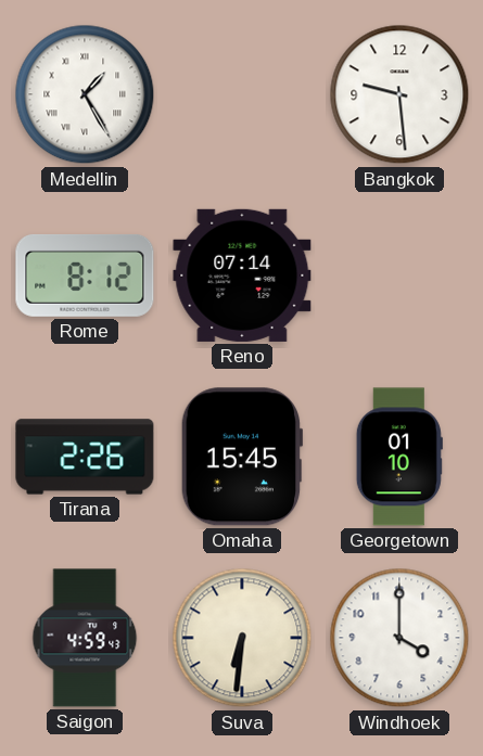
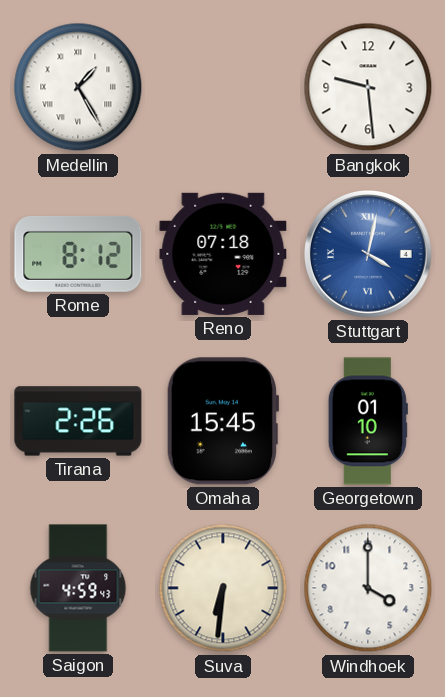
Reno: 07:14 -> 07:18 (223, 254)
Stuttgart: none -> 4:02 (368, 254)
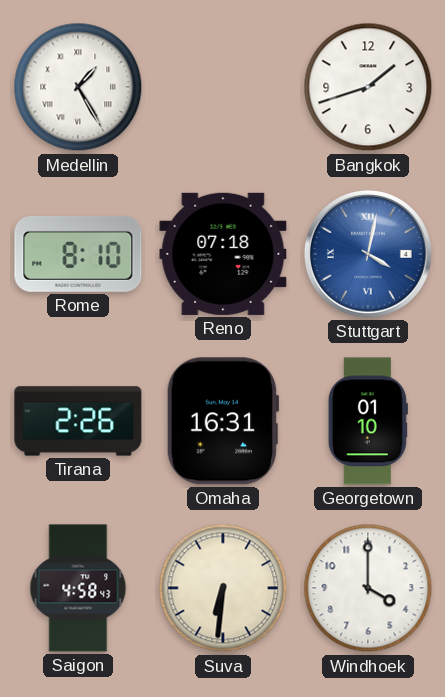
Bangkok: 9:29 -> 1:42 (368, 87)
Rome: 8:12 -> 8:10 (78, 254)
Omaha: 15:45 -> 16:31 (223, 421)
Saigon: 4:59 -> 4:58 (78, 588)
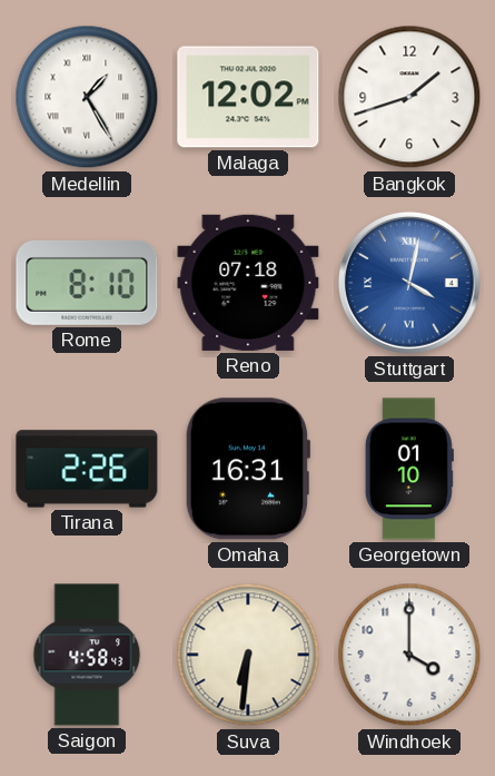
Malaga: none -> 12:02 (248, 97)
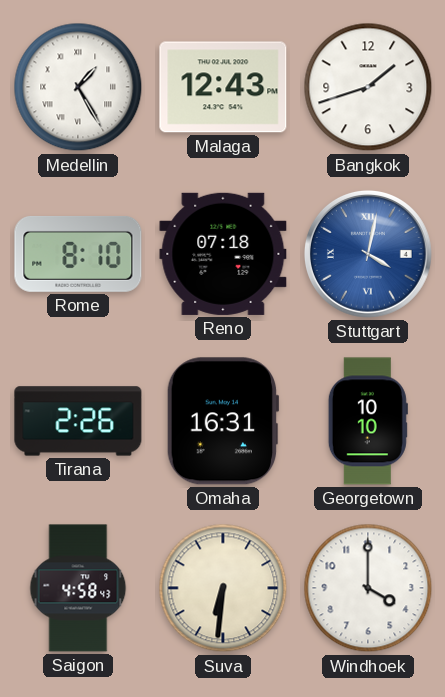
Malaga: 12:02 -> 12:43 (223, 87)
Georgetown: 01:10 -> 10:10 (368, 421)
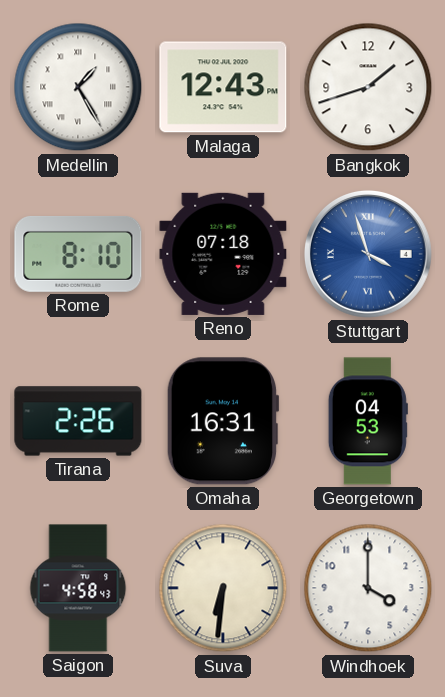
Stuttgart: 4:02 -> 3:57 (368, 254)
Georgetown: 10:10 -> 04:53 (368, 421)
